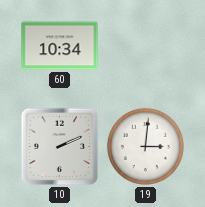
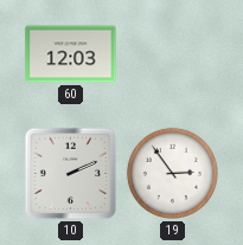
60: 10:34 -> 12:03 (71, 54)
19: 3:01 -> 2:54 (172, 173)
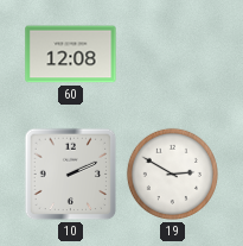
60: 12:03 -> 12:08 (71, 55)
19: 2:54 -> 2:50 (172, 174)
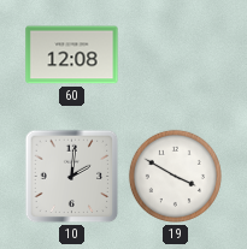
10: 2:11 -> 2:01 (72, 177)
19: 2:50 -> 3:50 (175, 176)
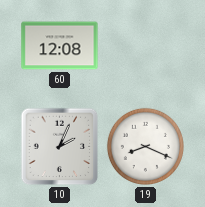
10: 2:01 -> 2:04 (60, 147)
19: 3:50 -> 8:19 (145, 146)
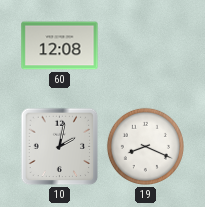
10: 2:04 -> 2:02 (60, 147)
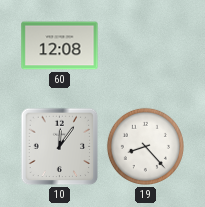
10: 2:02 -> 12:06 (60, 147)
19: 8:19 -> 8:23 (145, 146)
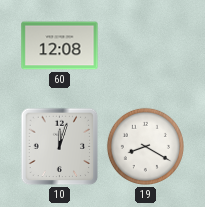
10: 12:06 -> 12:03 (60, 147)
19: 8:23 -> 8:20 (145, 146)
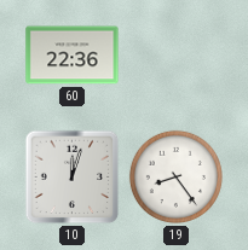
60: 12:08 -> 22:36 (73, 56)
19: 8:20 -> 8:24 (175, 176)
